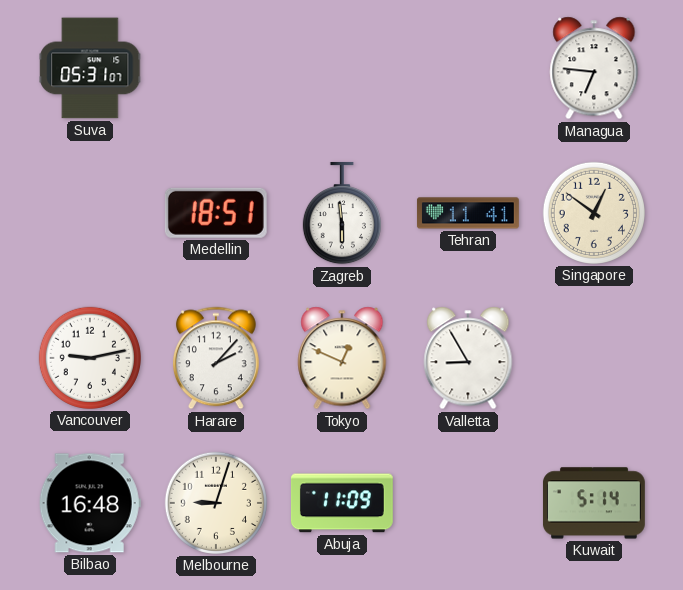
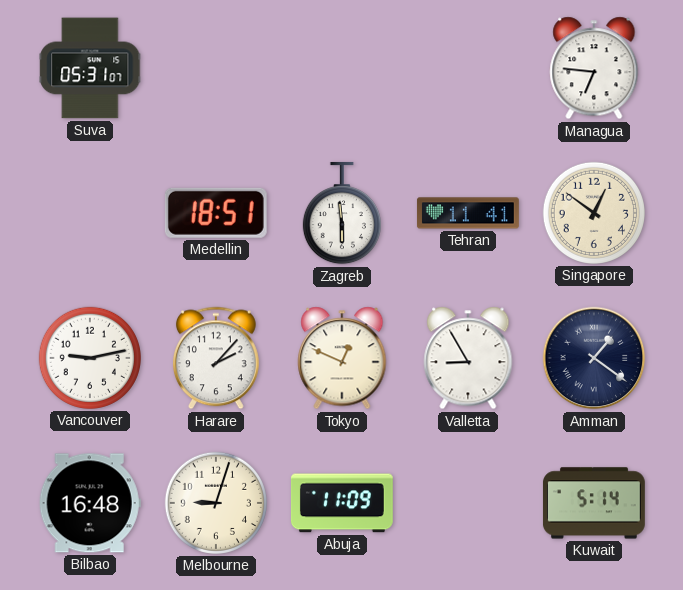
Amman: none -> 1:21 (594, 358)
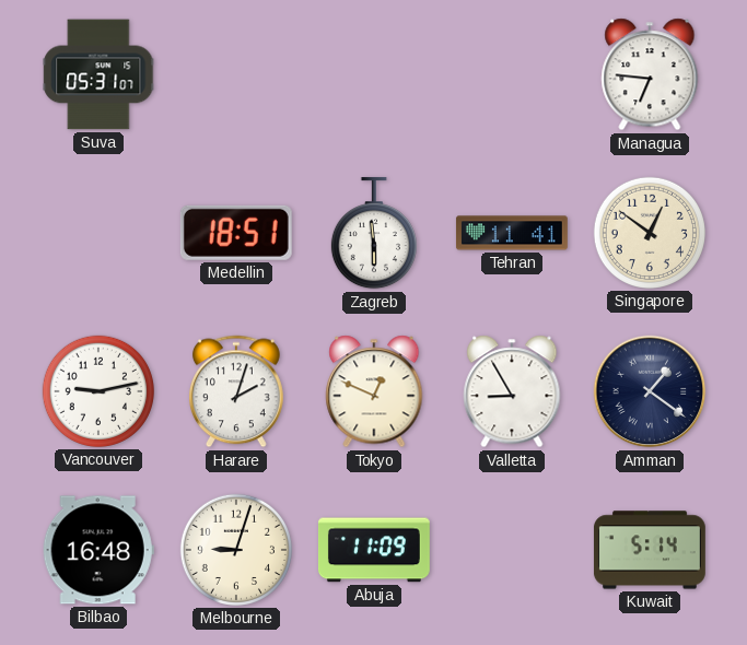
Harare: 2:07 -> 2:03 (236, 391)
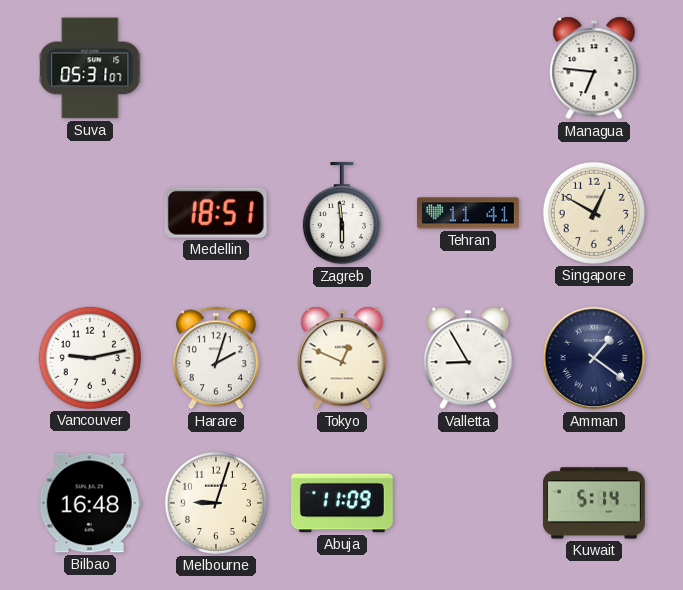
Singapore: 12:51 -> 12:50 (594, 213)
